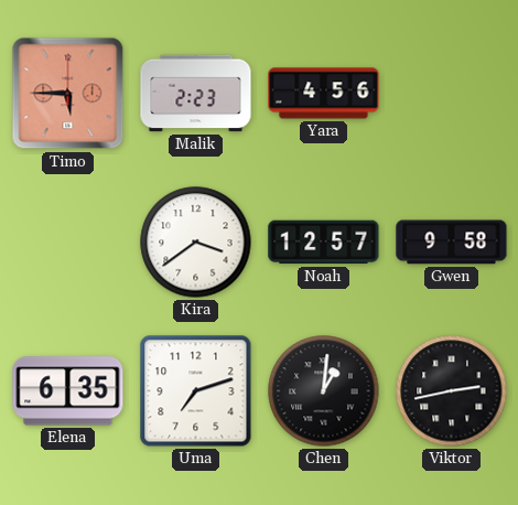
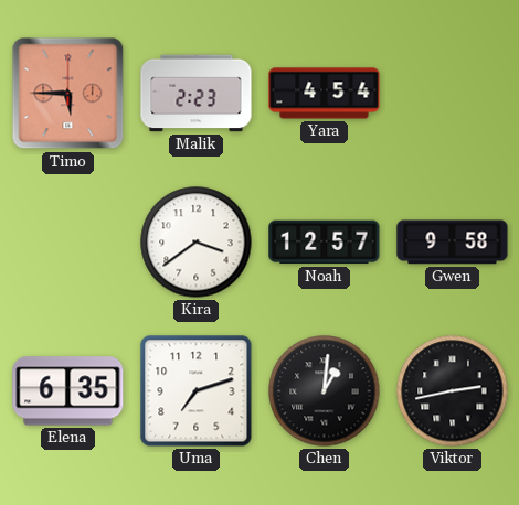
Yara: 4:56 -> 4:54 (325, 94)
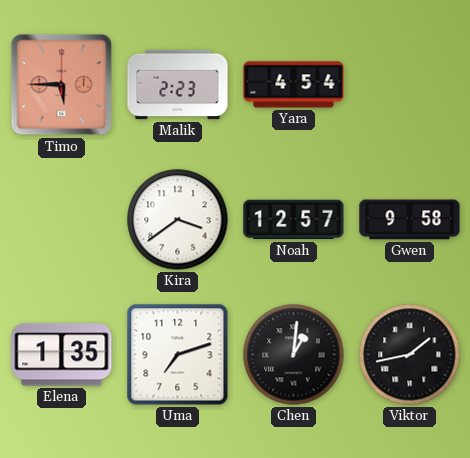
Elena: 6:35 -> 1:35 (62, 355)
Viktor: 2:43 -> 1:43 (410, 355)
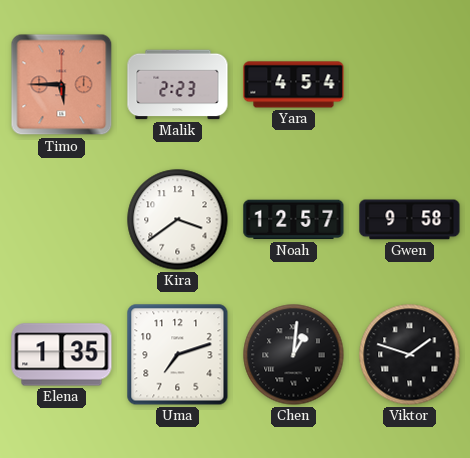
Viktor: 1:43 -> 1:48 (410, 355)
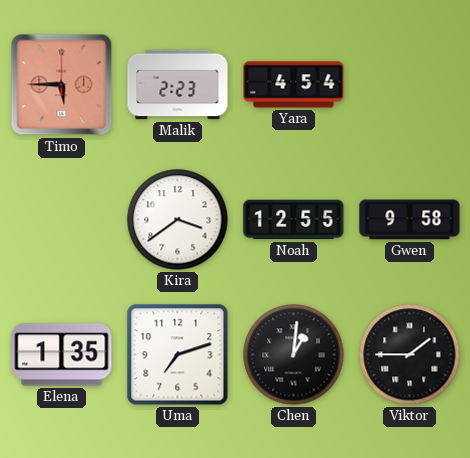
Noah: 12:57 -> 12:55 (294, 220)
Viktor: 1:48 -> 1:45 (410, 355)
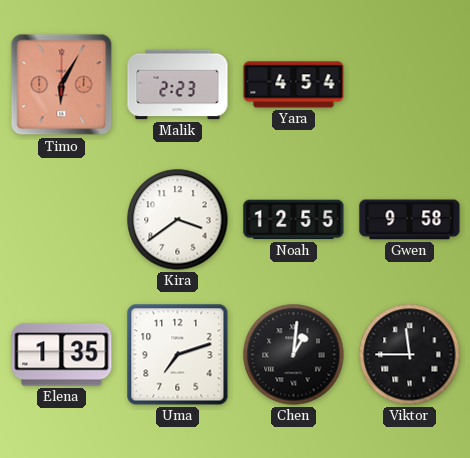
Timo: 5:45 -> 6:05 (62, 85)
Viktor: 1:45 -> 11:45 (410, 355)
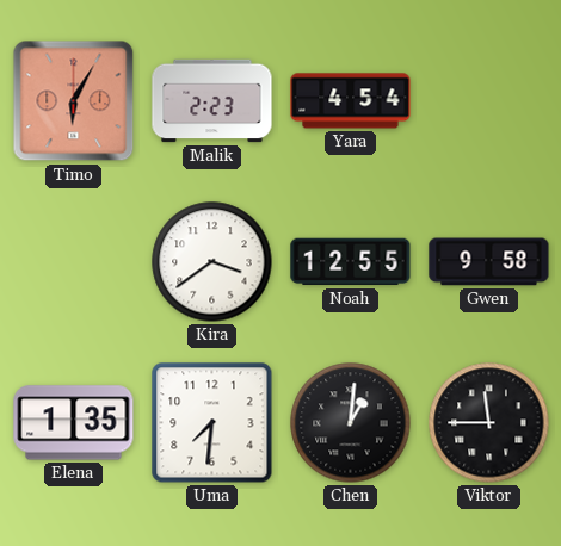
Uma: 7:12 -> 7:31 (212, 423)
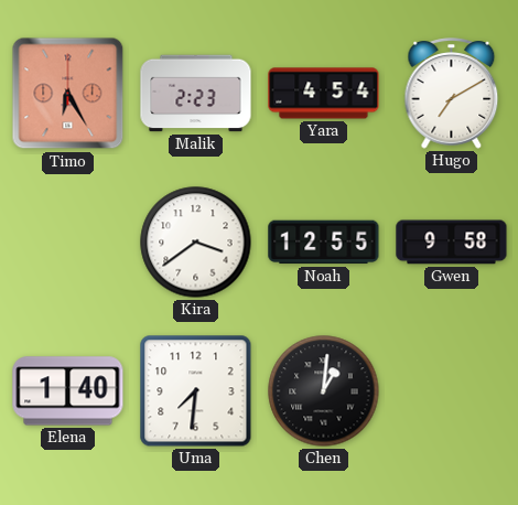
Timo: 6:05 -> 6:25 (68, 94)
Hugo: none -> 7:10 (452, 94)
Elena: 1:35 -> 1:40 (68, 391)
Viktor: 11:45 -> none (489, 423)
